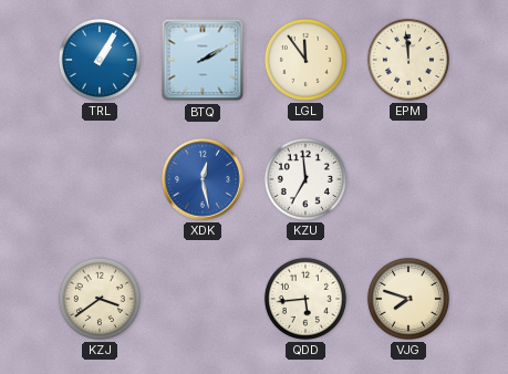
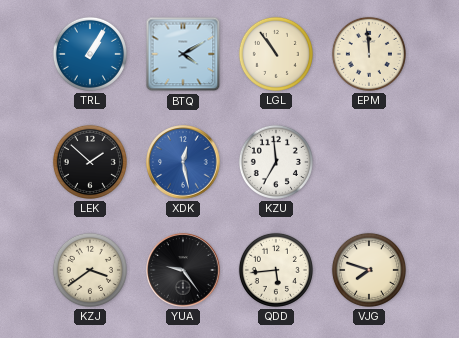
BTQ: 2:10 -> 4:10 (183, 54)
LGL: 11:54 -> 10:54 (276, 54)
LEK: none -> 1:52 (90, 162)
YUA: none -> 9:24 (183, 270)
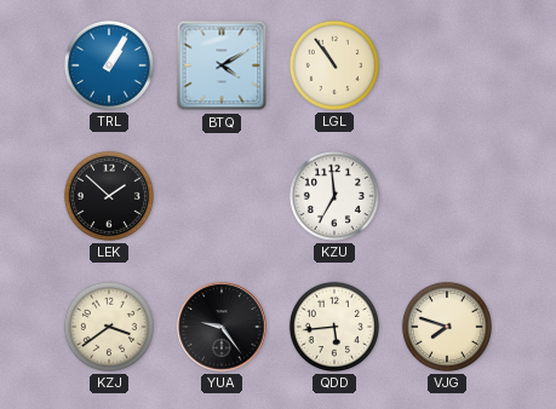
EPM: 11:59 -> none (369, 54)
XDK: 12:28 -> none (183, 162)
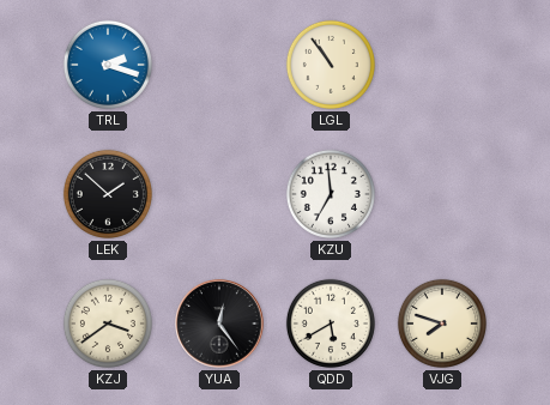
TRL: 1:05 -> 2:18 (108, 65)
BTQ: 4:10 -> none (222, 65)
YUA: 9:24 -> 12:24 (219, 324)
QDD: 5:44 -> 5:40 (331, 324)
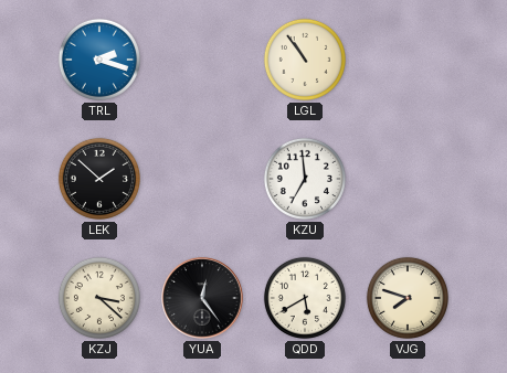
KZJ: 3:39 -> 3:22 (99, 298)
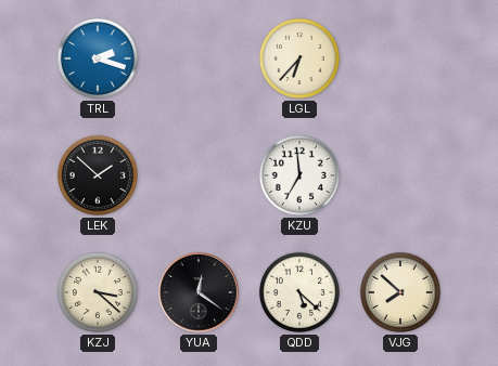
LGL: 10:54 -> 6:37 (299, 58)
YUA: 12:24 -> 12:21 (199, 292)
QDD: 5:40 -> 5:22 (299, 292)
VJG: 7:48 -> 7:52 (400, 292)
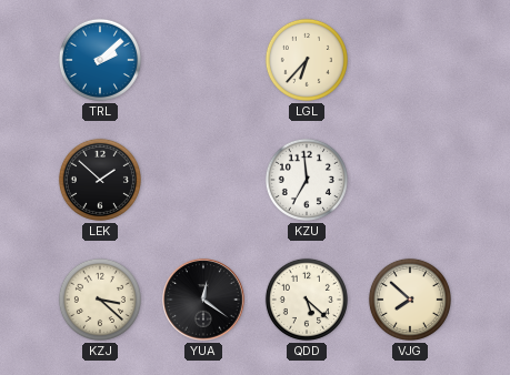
TRL: 2:18 -> 2:08 (100, 60)
